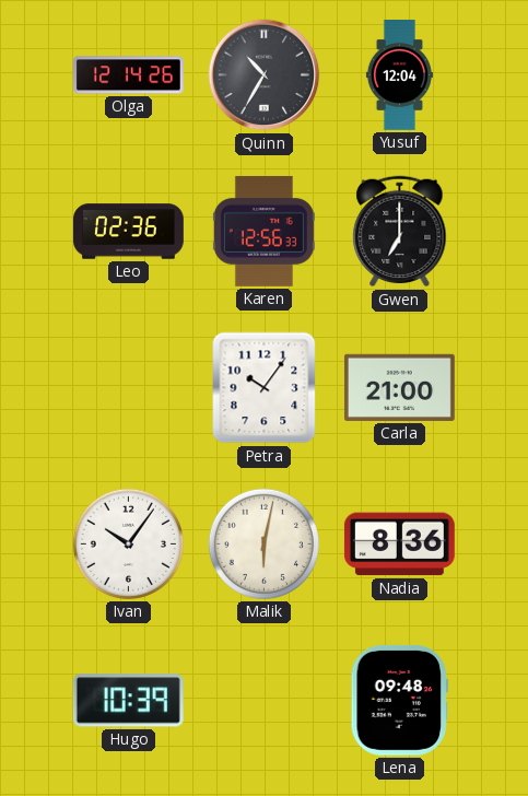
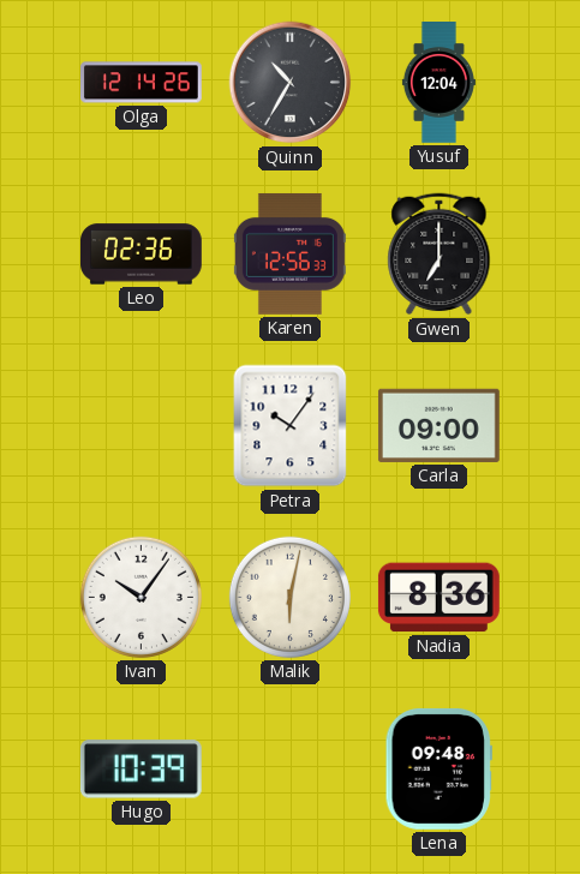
Carla: 21:00 -> 09:00 (438, 425)
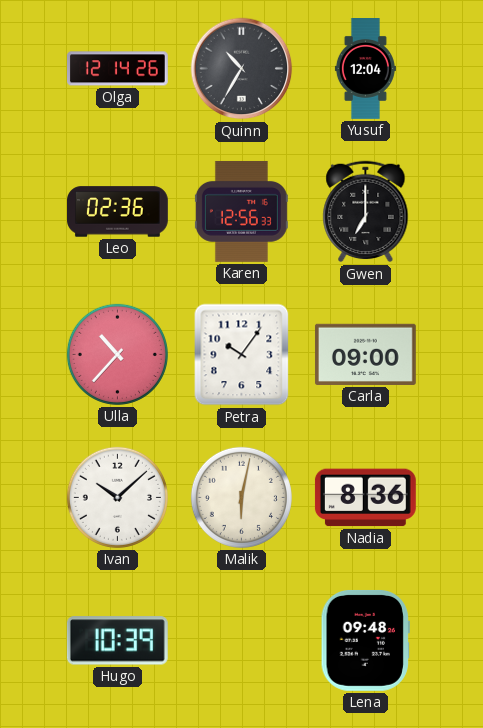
Ulla: none -> 10:37 (117, 354)
Ivan: 10:06 -> 10:08 (117, 497)
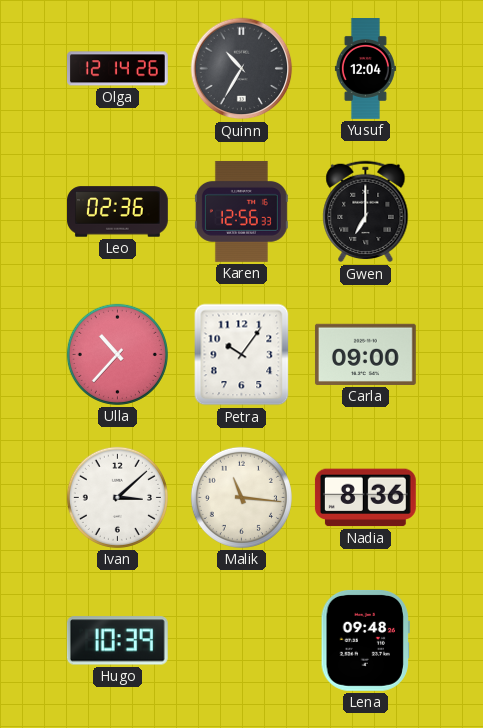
Ivan: 10:08 -> 3:08 (117, 497)
Malik: 6:02 -> 11:16 (241, 497)
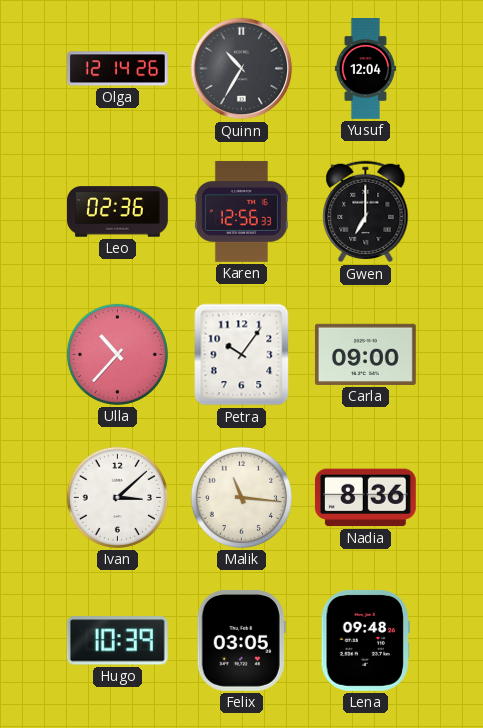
Felix: none -> 03:05 (241, 640)
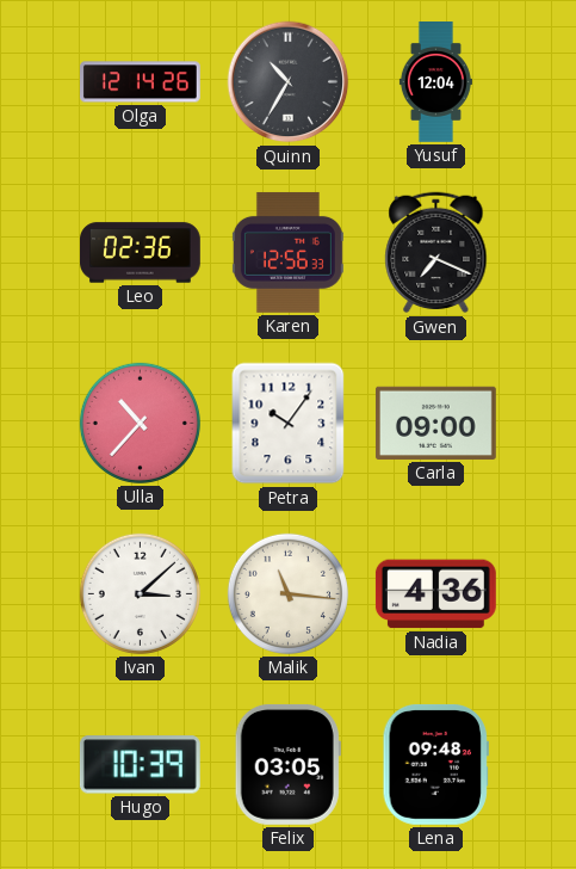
Gwen: 7:00 -> 7:19 (436, 253)
Nadia: 8:36 -> 4:36 (435, 594)
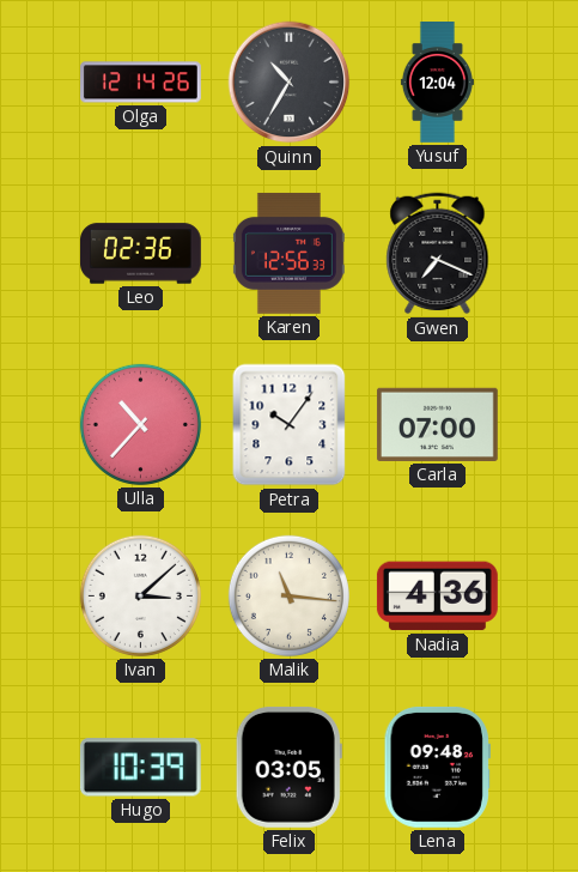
Carla: 09:00 -> 07:00 (437, 424)
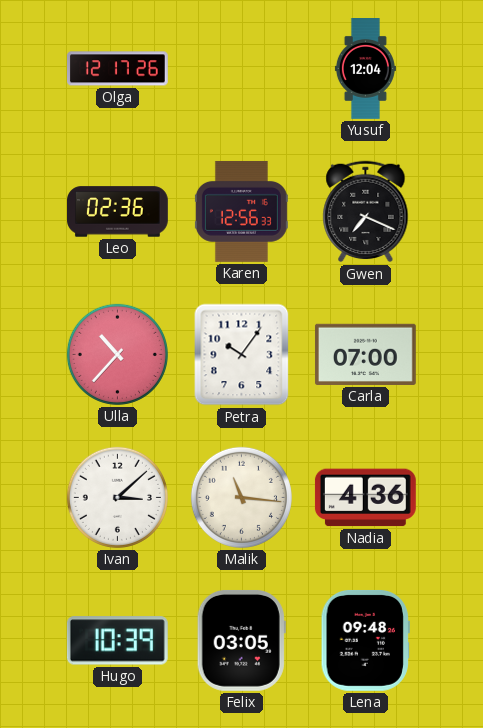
Olga: 12:14 -> 12:17 (118, 69)
Quinn: 10:35 -> none (290, 83)
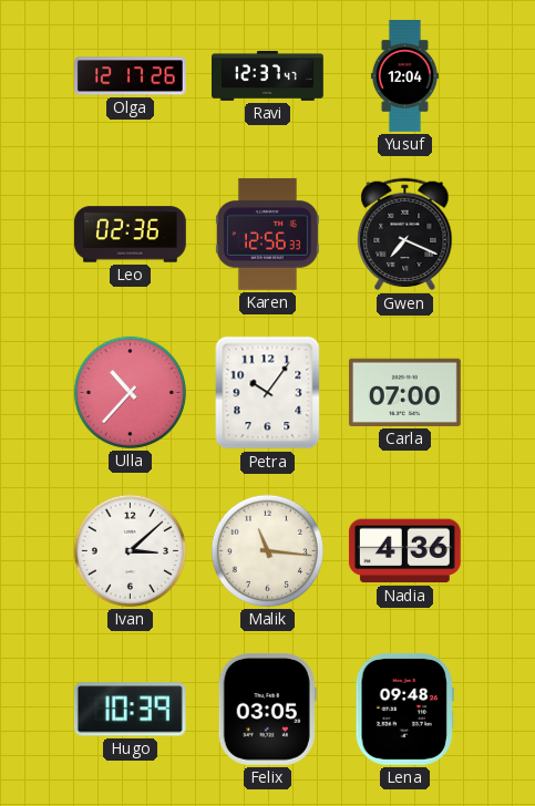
Ravi: none -> 12:37 (268, 76)
